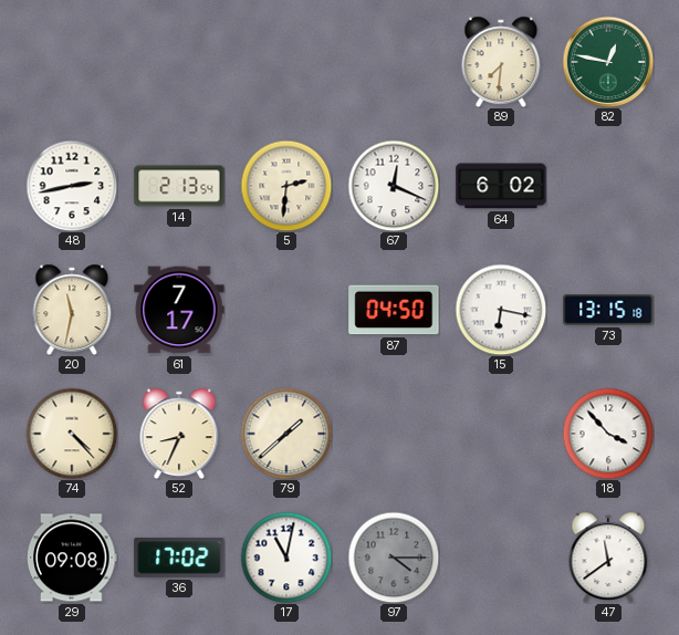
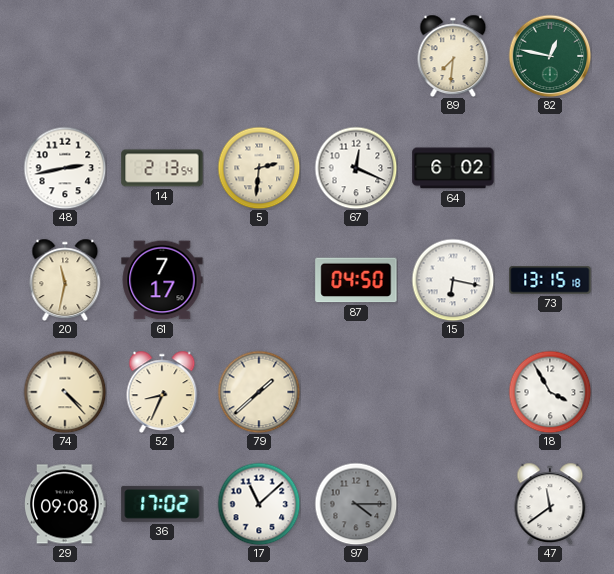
18: 3:53 -> 3:55 (550, 392)
17: 11:02 -> 11:08 (259, 504)
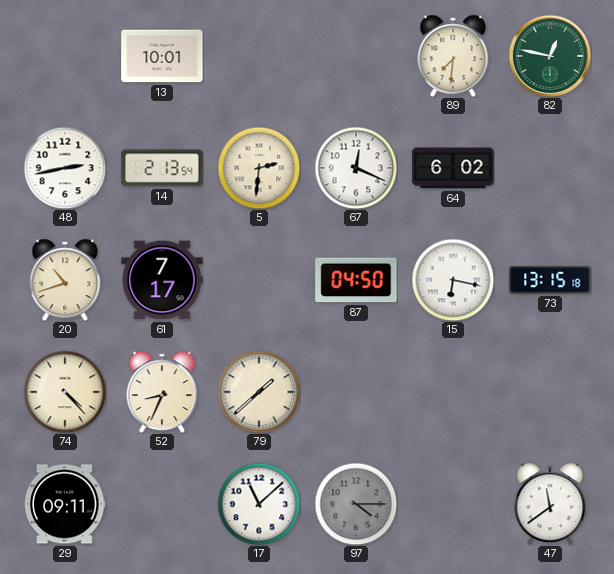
13: none -> 10:01 (162, 56)
20: 11:32 -> 10:42 (65, 280)
18: 3:55 -> none (550, 392)
29: 09:08 -> 09:11 (65, 504)
36: 17:02 -> none (162, 504)
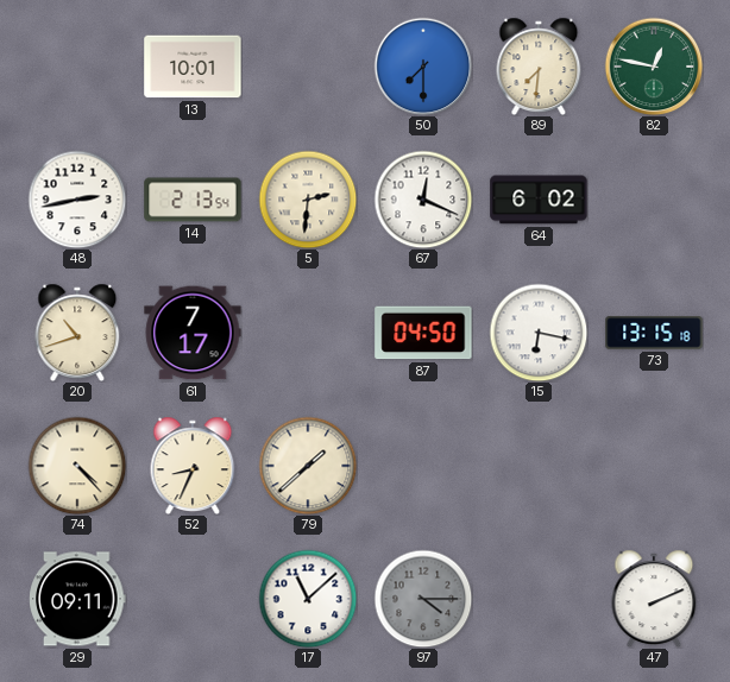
50: none -> 7:30 (423, 67)
47: 11:39 -> 2:11 (654, 599)
